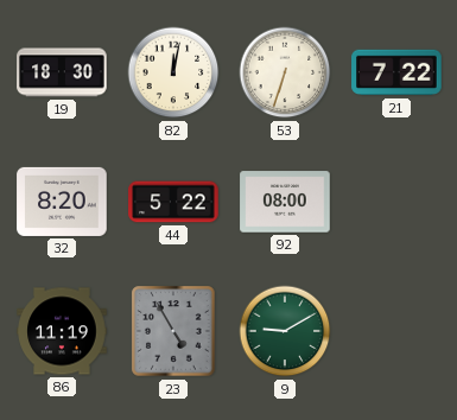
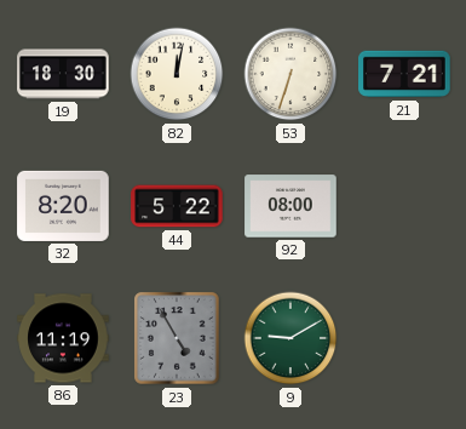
21: 7:22 -> 7:21 (404, 74)
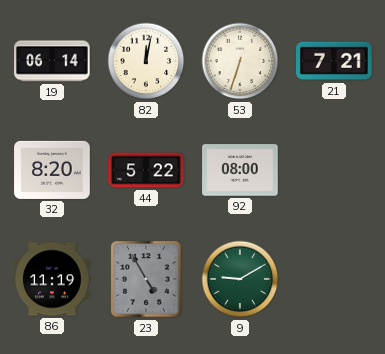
19: 18:30 -> 06:14 (52, 61)
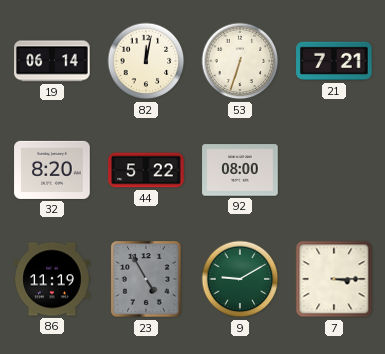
7: none -> 3:15 (334, 279)
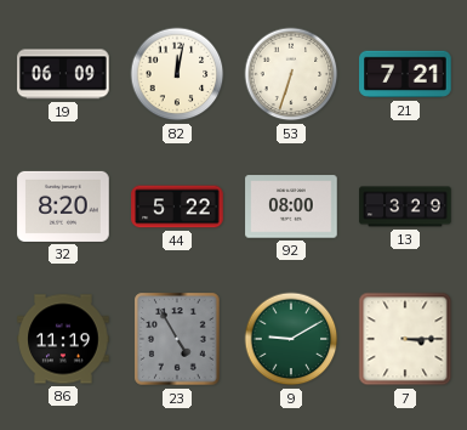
19: 06:14 -> 06:09 (63, 74)
13: none -> 3:29 (405, 206)
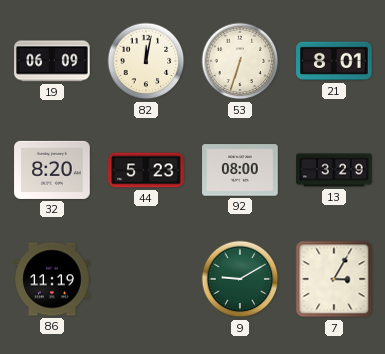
21: 7:21 -> 8:01 (334, 61)
44: 5:22 -> 5:23 (146, 170)
23: 4:55 -> none (177, 339)
7: 3:15 -> 3:05 (334, 279)
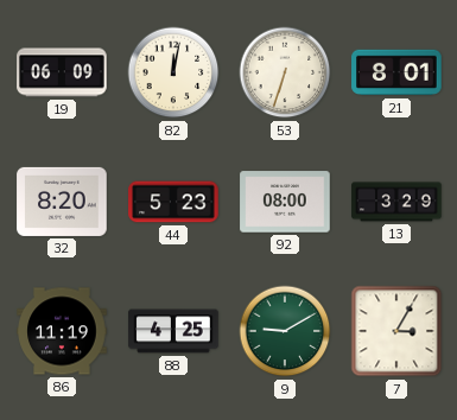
88: none -> 4:25 (173, 331)
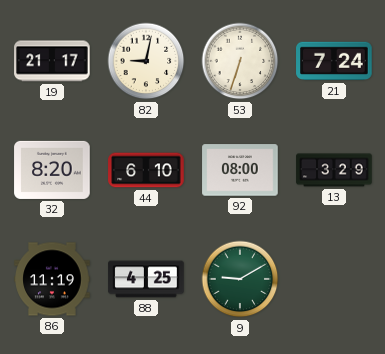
19: 06:09 -> 21:17 (52, 61)
82: 12:02 -> 9:02 (146, 61)
21: 8:01 -> 7:24 (334, 61)
44: 5:23 -> 6:10 (146, 170)
7: 3:05 -> none (396, 331)
